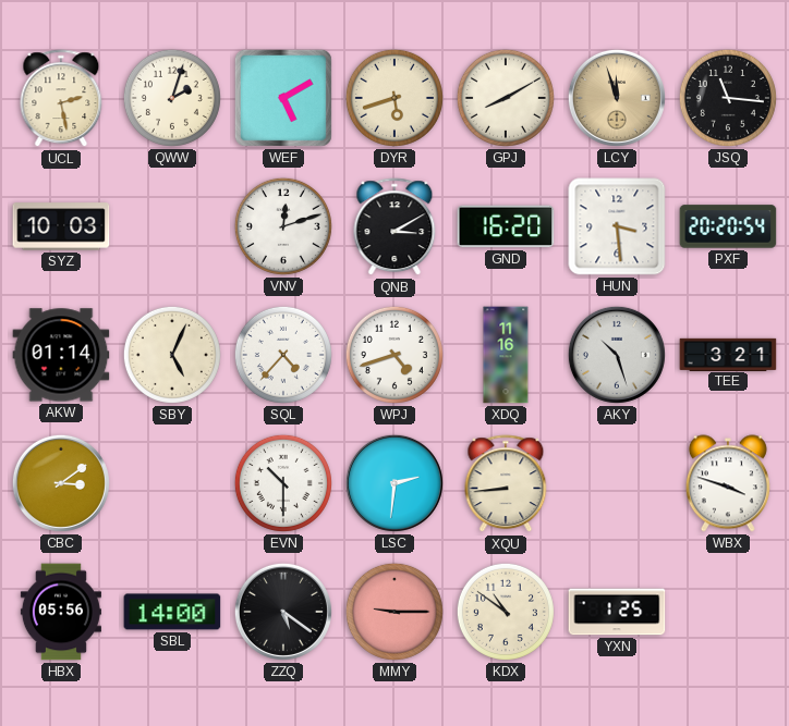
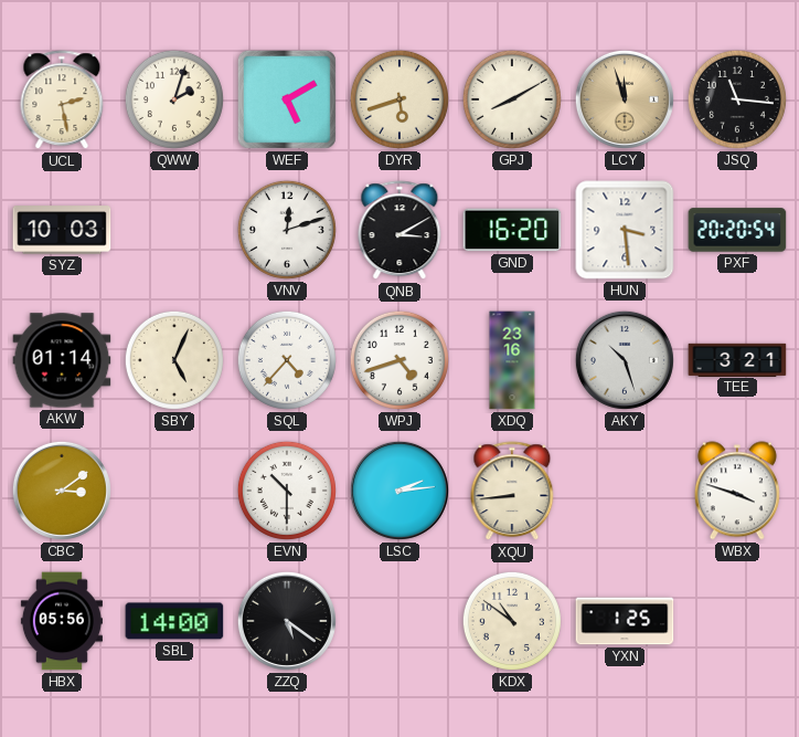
XDQ: 11:16 -> 23:16 (512, 360)
LSC: 2:31 -> 2:14 (399, 491)
MMY: 9:15 -> none (394, 612)
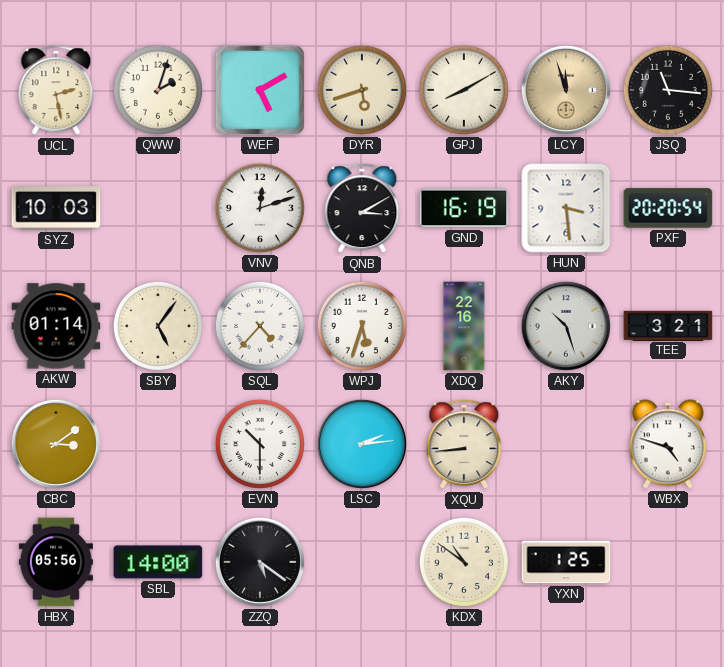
GND: 16:20 -> 16:19 (464, 208)
SBY: 5:04 -> 5:06 (158, 326)
WPJ: 4:42 -> 5:33 (362, 326)
XDQ: 23:16 -> 22:16 (464, 326)
WBX: 3:48 -> 4:48 (668, 444)
